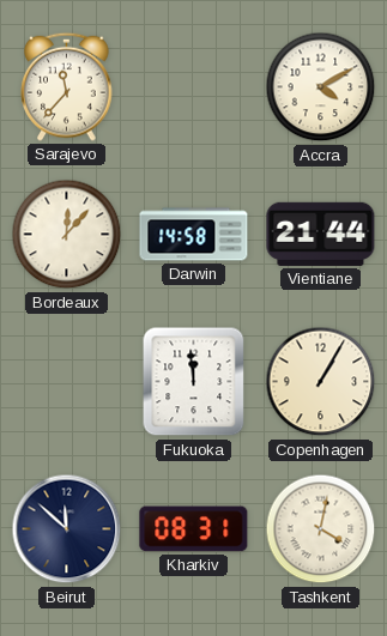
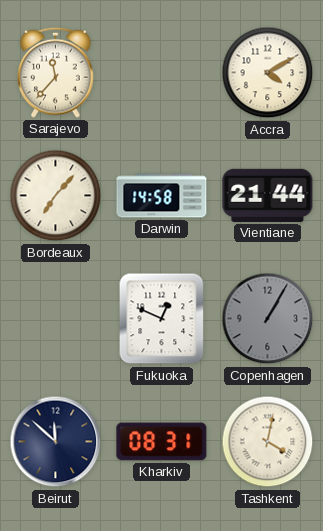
Bordeaux: 12:07 -> 7:07 (56, 196)
Fukuoka: 11:59 -> 12:49 (162, 319)
Copenhagen dial: cream -> grey (268, 319)
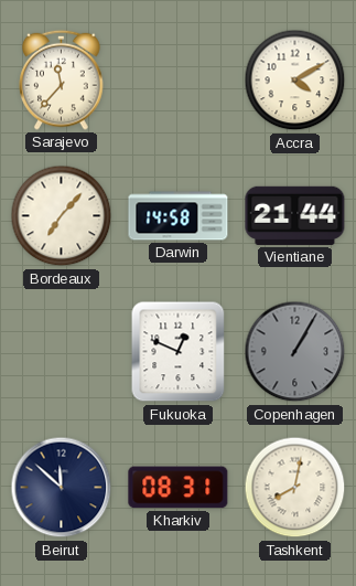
Tashkent: 4:02 -> 8:02 (295, 488)
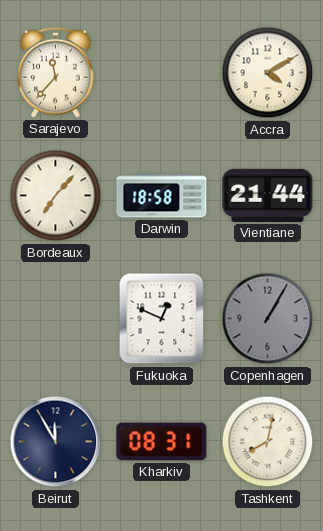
Darwin: 14:58 -> 18:58 (162, 196)
Beirut: 11:52 -> 11:55 (56, 442)
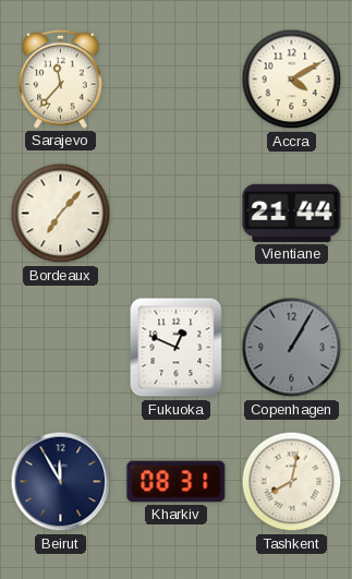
Darwin: 18:58 -> none (162, 196)
